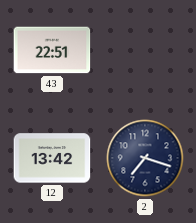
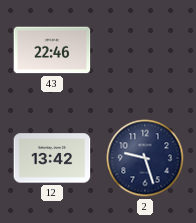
43: 22:51 -> 22:46 (52, 50)
2: 7:18 -> 9:27 (145, 158)
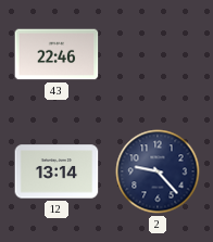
12: 13:42 -> 13:14 (57, 171)
2: 9:27 -> 9:23 (158, 171)
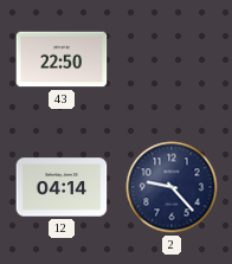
43: 22:46 -> 22:50 (62, 59)
12: 13:14 -> 04:14 (62, 187)
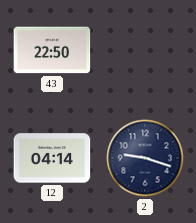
2: 9:23 -> 9:18 (145, 158)
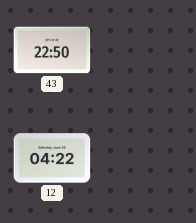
12: 04:14 -> 04:22 (52, 158)
2: 9:18 -> none (145, 158)
